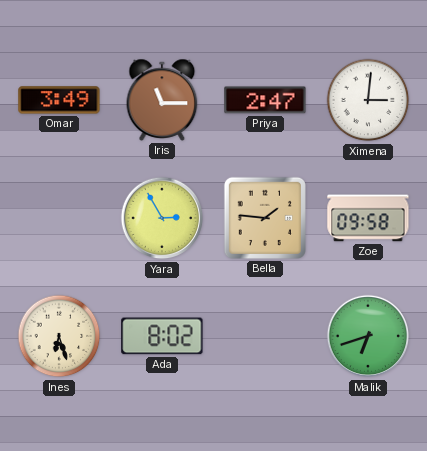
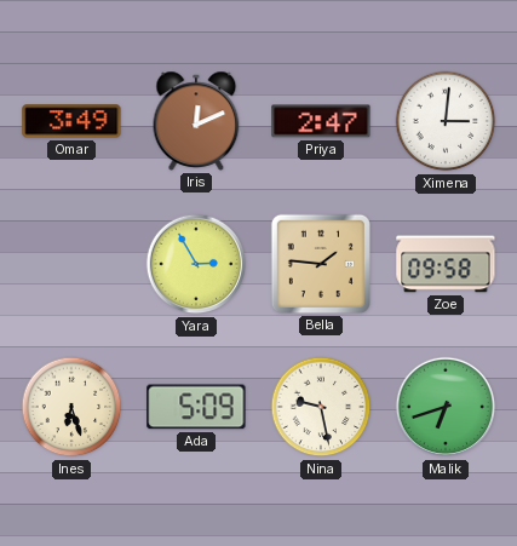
Iris: 11:15 -> 12:11 (196, 121)
Ada: 8:02 -> 5:09 (196, 407)
Nina: none -> 9:28 (321, 407)
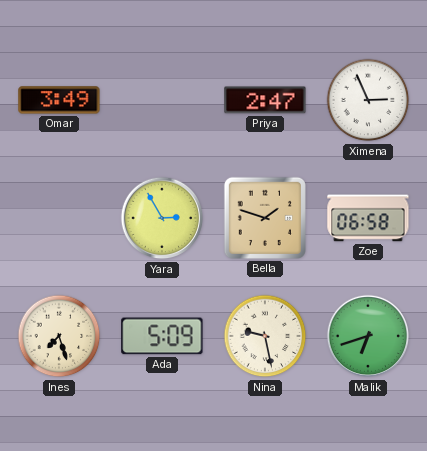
Iris: 12:11 -> none (196, 121)
Ximena: 3:01 -> 2:56 (368, 100)
Bella: 1:46 -> 1:48 (265, 218)
Zoe: 09:58 -> 06:58 (368, 218)
Ines: 6:27 -> 7:27 (59, 336)
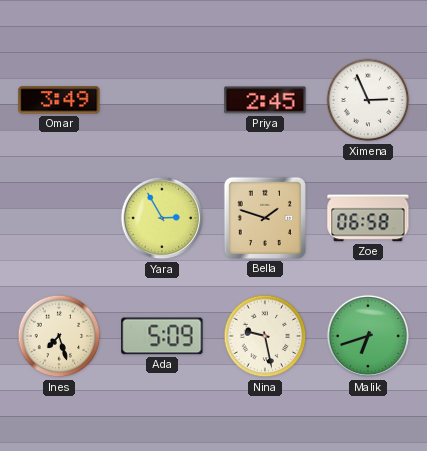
Priya: 2:47 -> 2:45 (265, 100)
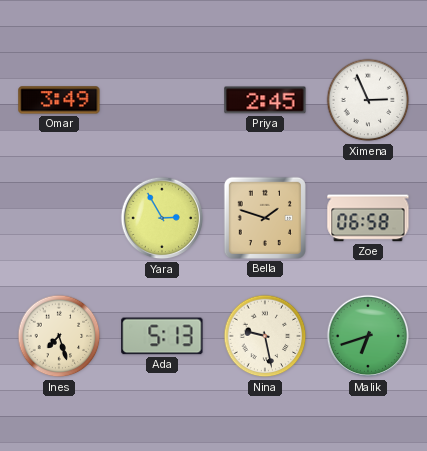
Ada: 5:09 -> 5:13 (162, 336)
